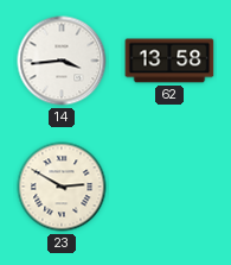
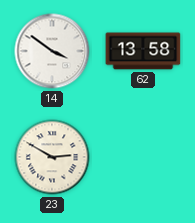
14: 3:44 -> 3:51 (52, 51)
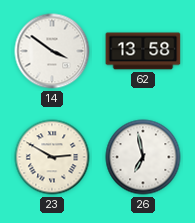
26: none -> 6:58 (143, 157)
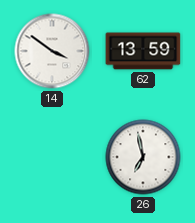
62: 13:58 -> 13:59 (143, 51)
23: 2:50 -> none (52, 157)
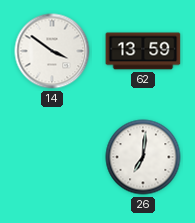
26: 6:58 -> 7:01 (143, 157)
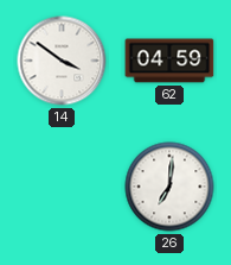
62: 13:59 -> 04:59 (169, 61)
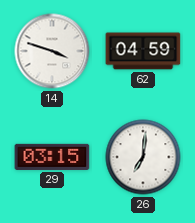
14: 3:51 -> 3:48 (52, 51)
29: none -> 03:15 (52, 157)
